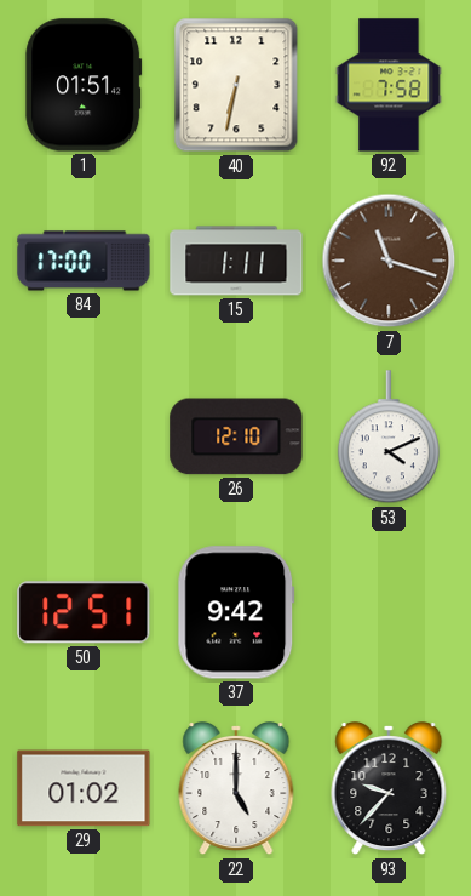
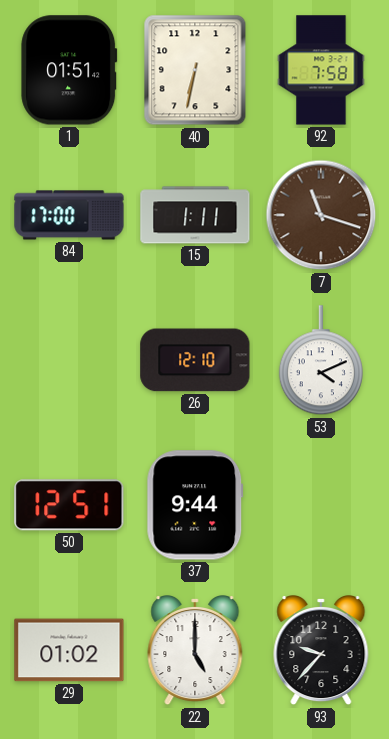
37: 9:42 -> 9:44 (195, 505)
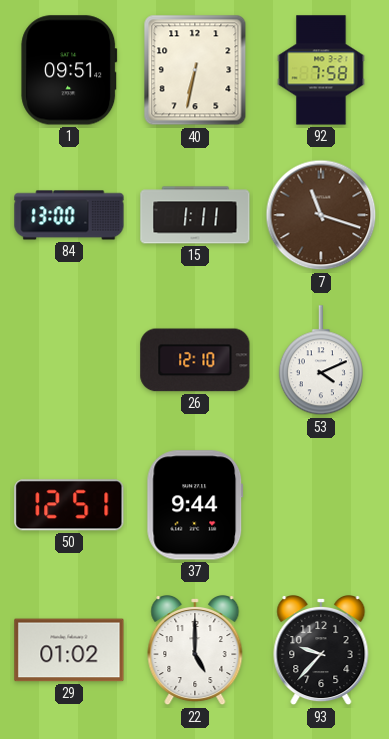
1: 01:51 -> 09:51 (69, 70)
84: 17:00 -> 13:00 (69, 215)
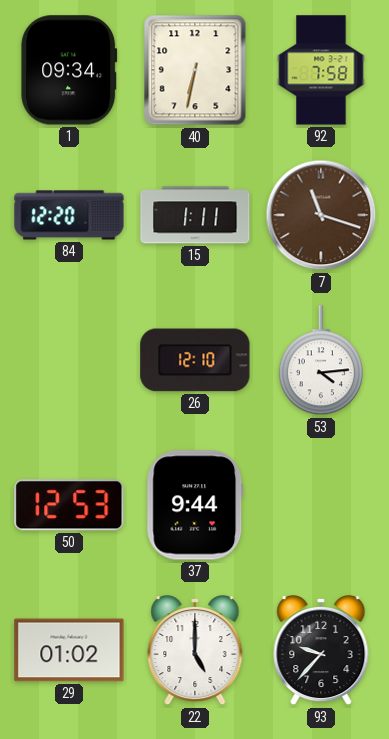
1: 09:51 -> 09:34 (69, 70)
84: 13:00 -> 12:20 (69, 215)
53: 4:11 -> 4:14 (321, 361)
50: 12:51 -> 12:53 (69, 505)
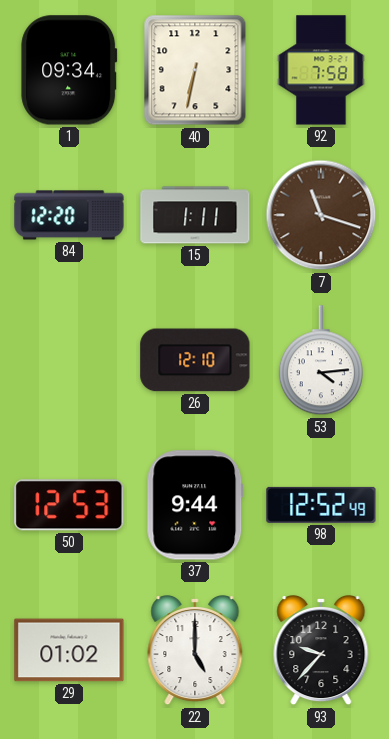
98: none -> 12:52 (321, 505)
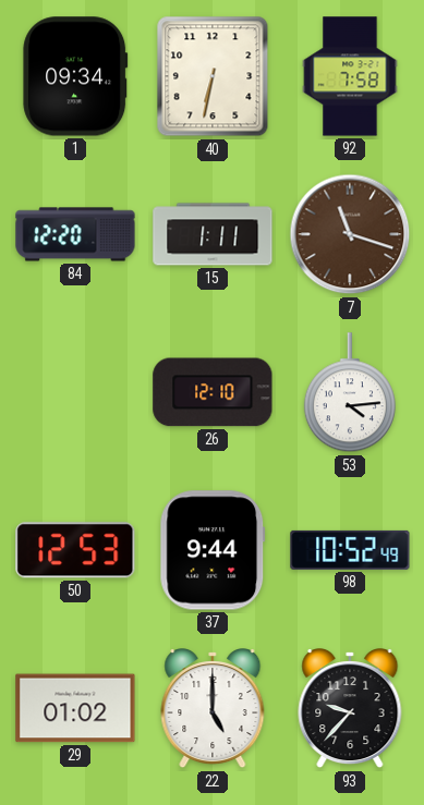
98: 12:52 -> 10:52 (350, 550)
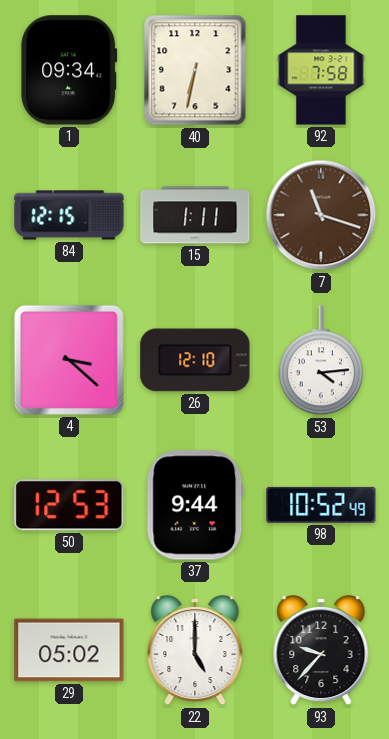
84: 12:20 -> 12:15 (69, 215)
4: none -> 3:22 (69, 360)
29: 01:02 -> 05:02 (69, 650)
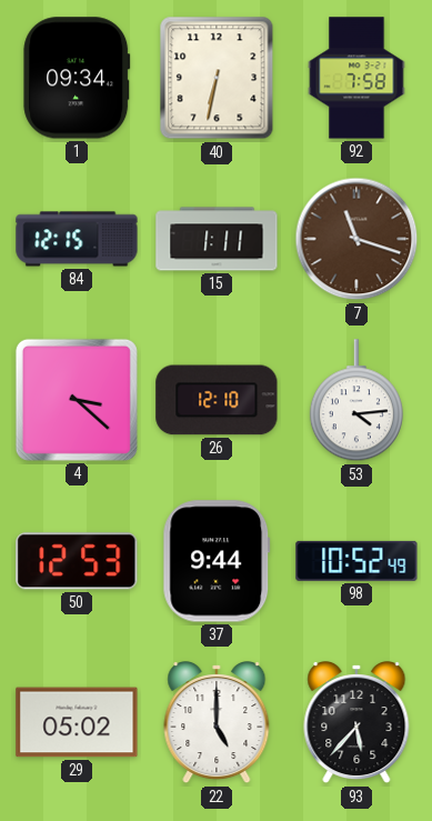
93: 9:37 -> 5:37 (356, 723)
